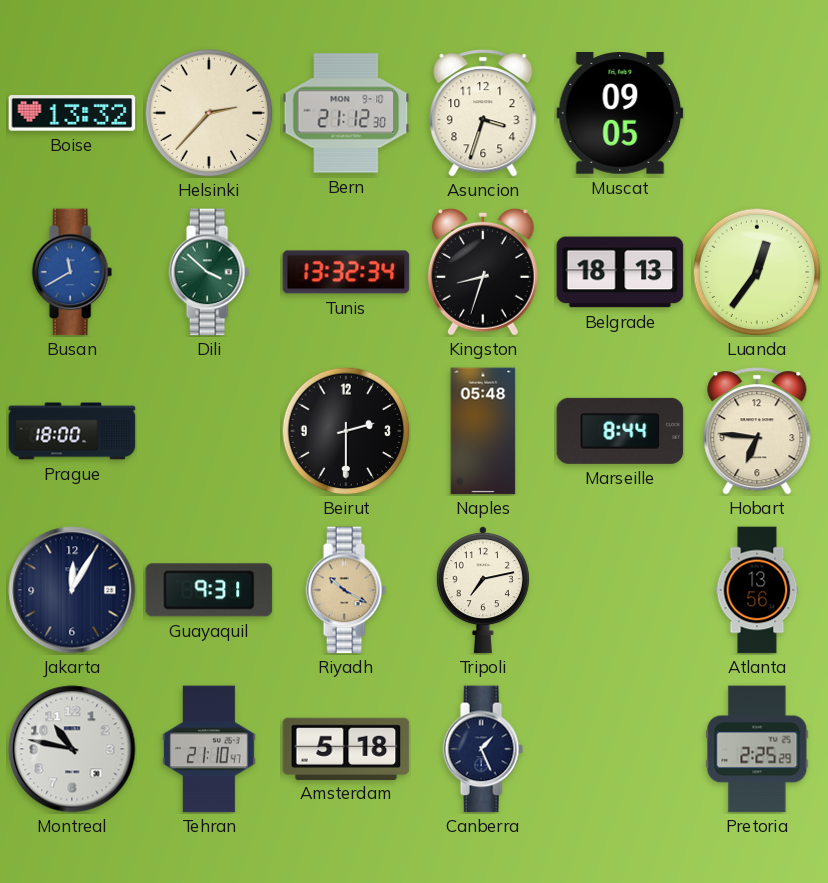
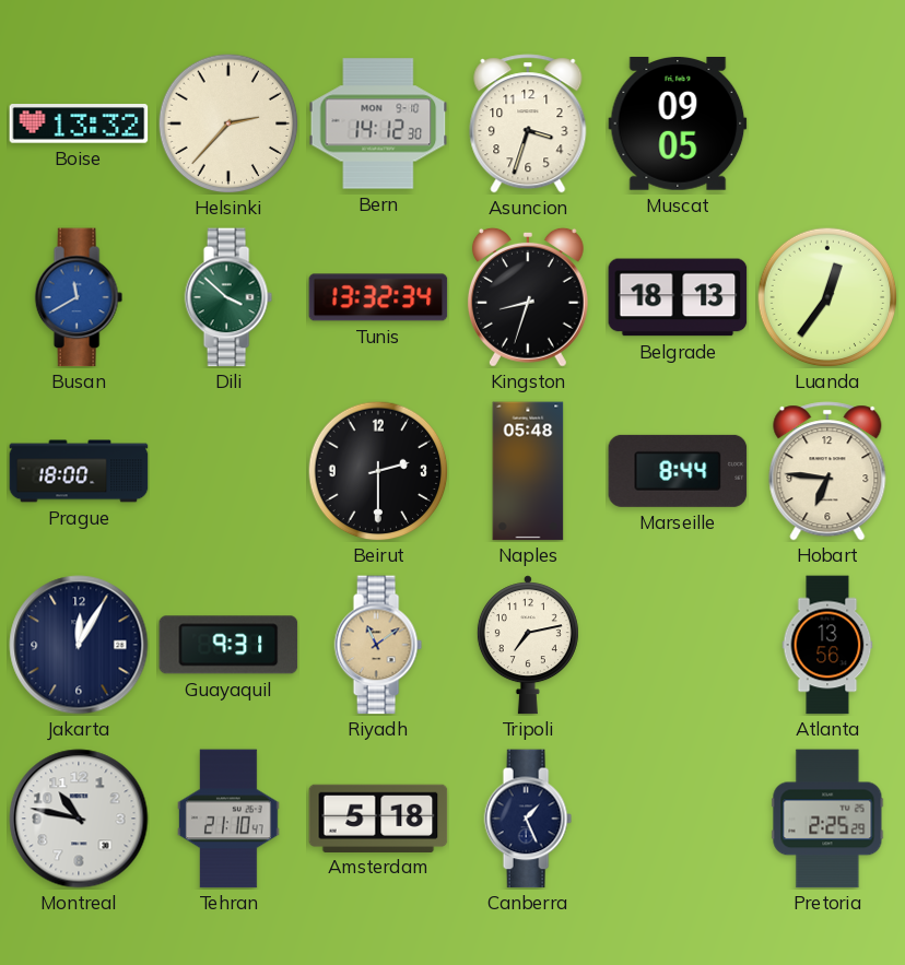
Bern: 21:12 -> 14:12 (378, 123)
Riyadh: 10:20 -> 11:09 (378, 645)
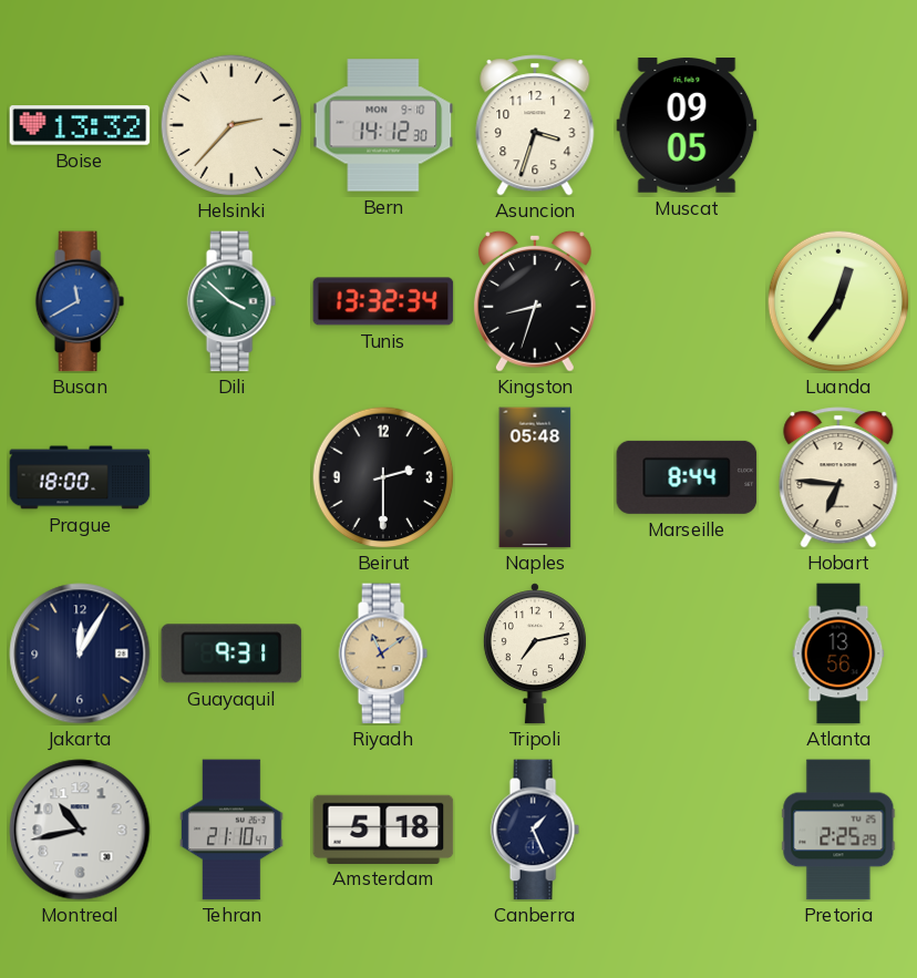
Belgrade: 18:13 -> none (678, 297)
Montreal: 10:47 -> 10:43 (80, 830)
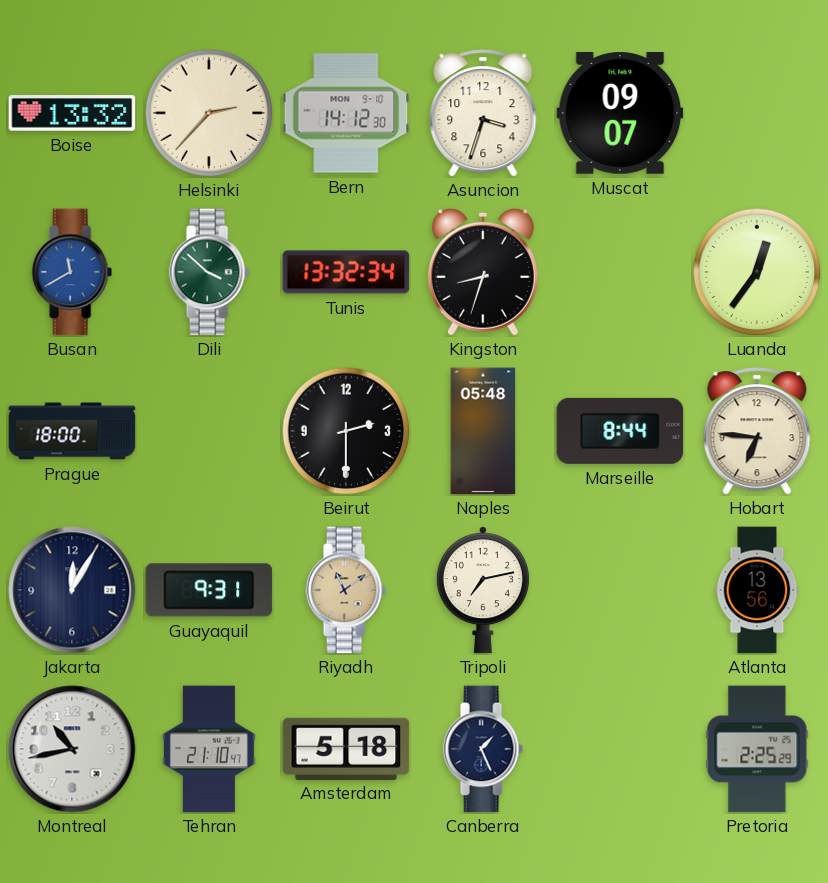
Muscat: 09:05 -> 09:07 (620, 114)
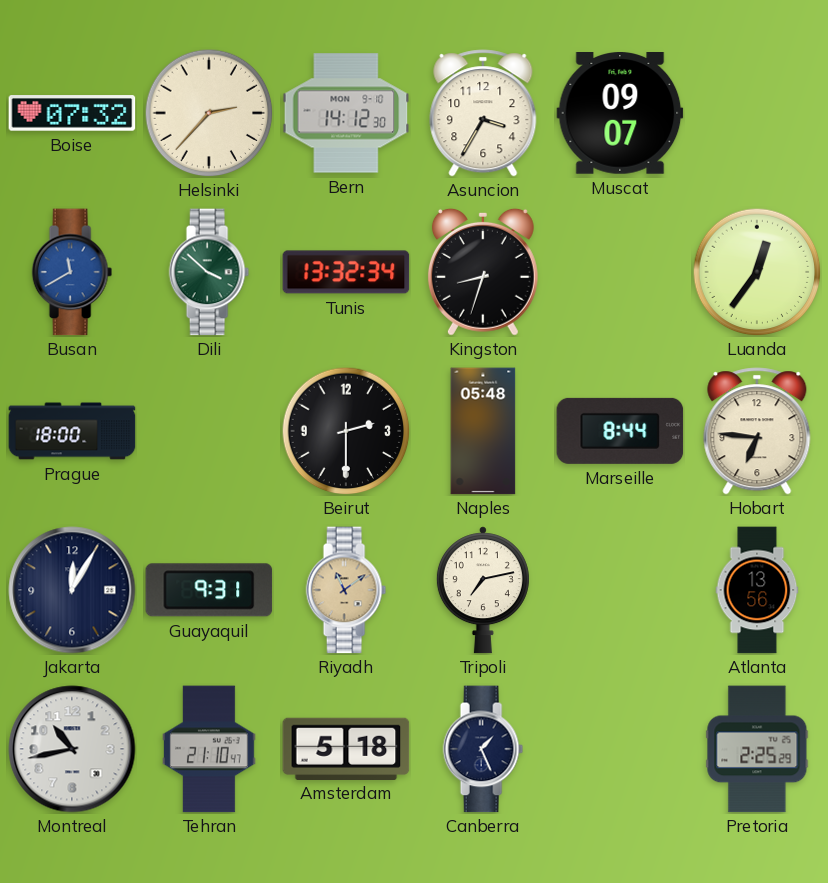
Boise: 13:32 -> 07:32 (72, 113)
Asuncion: 3:33 -> 3:35 (483, 113)
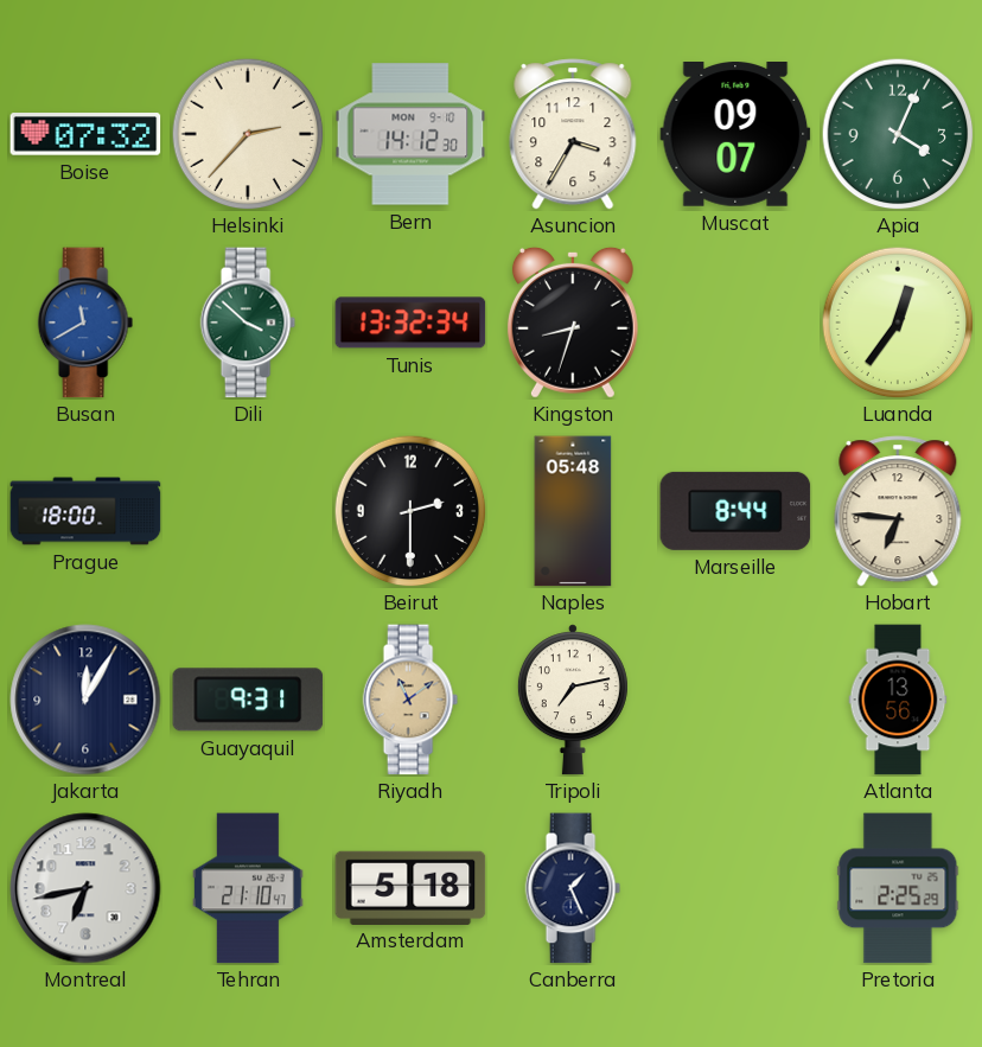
Apia: none -> 4:04 (898, 134)
Montreal: 10:43 -> 6:43 (85, 888)
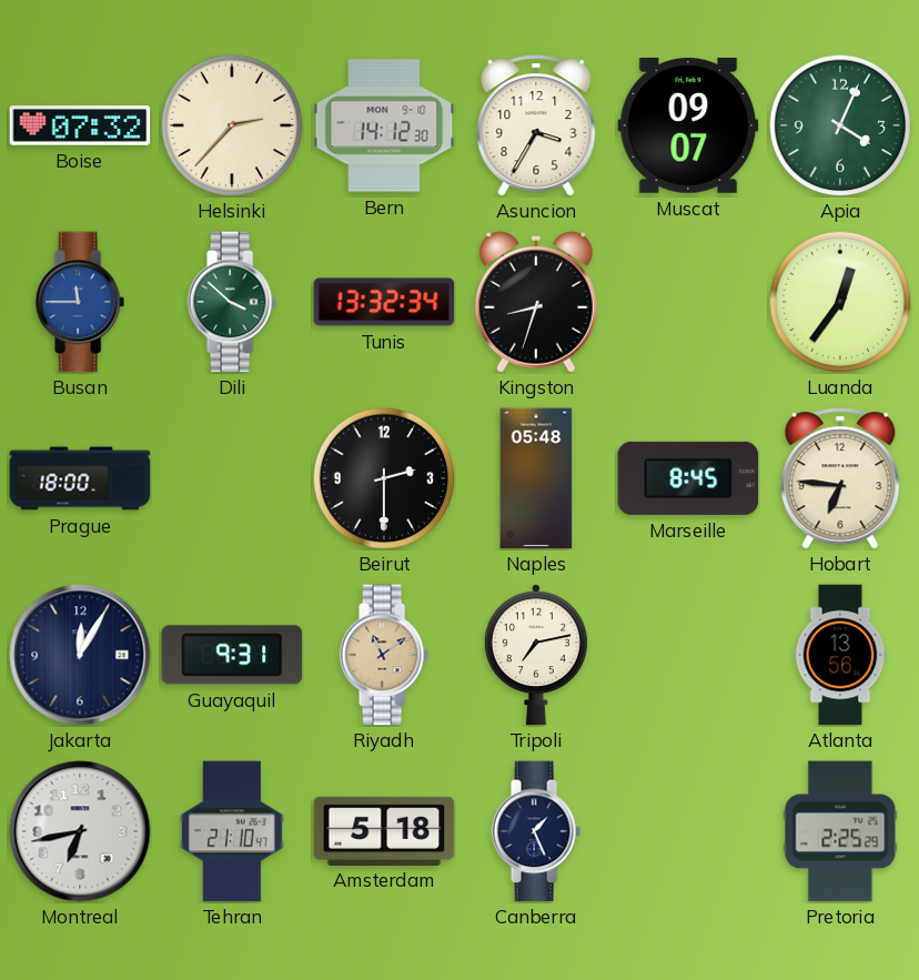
Busan: 11:40 -> 11:45 (80, 302)
Marseille: 8:44 -> 8:45 (688, 478)
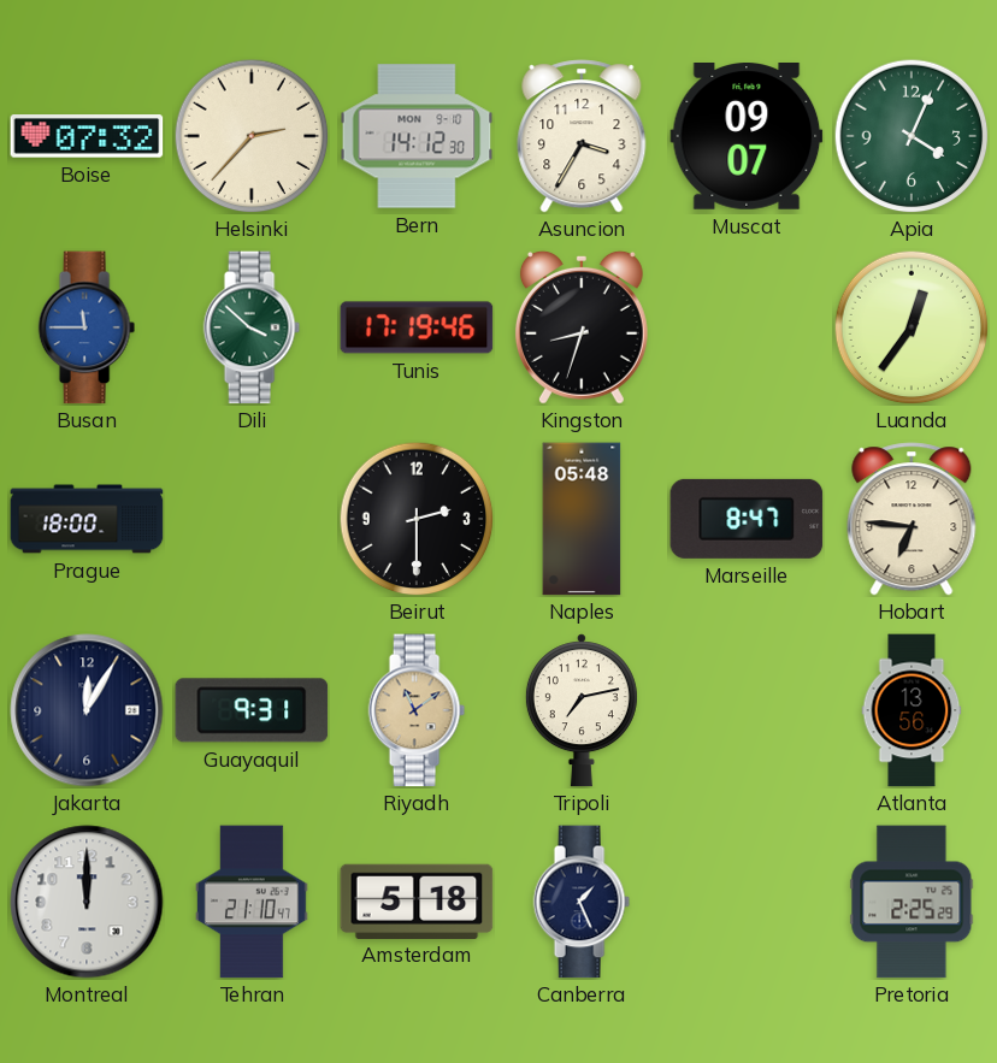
Tunis: 13:32 -> 17:19 (417, 327)
Marseille: 8:45 -> 8:47 (747, 519)
Montreal: 6:43 -> 12:00 (87, 902)
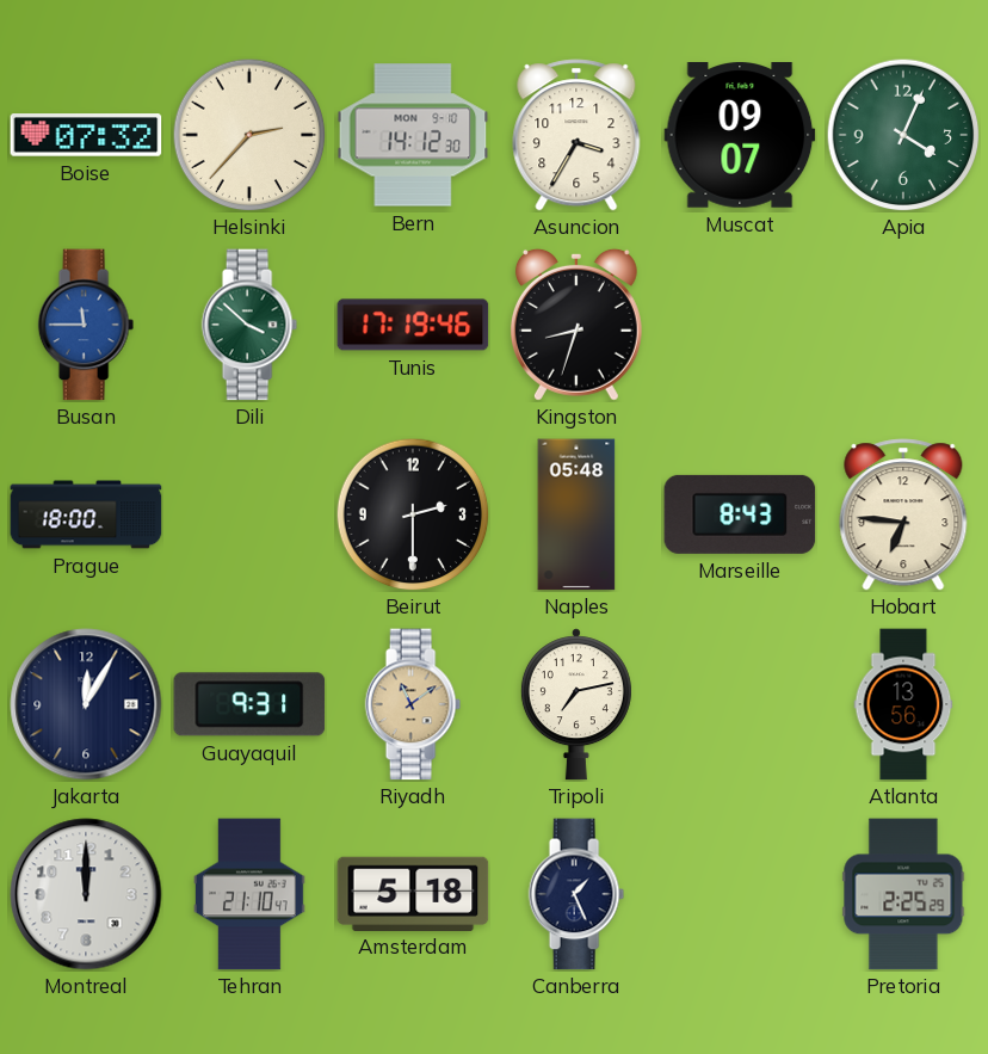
Luanda: 12:36 -> none (912, 327)
Marseille: 8:47 -> 8:43 (740, 514)
